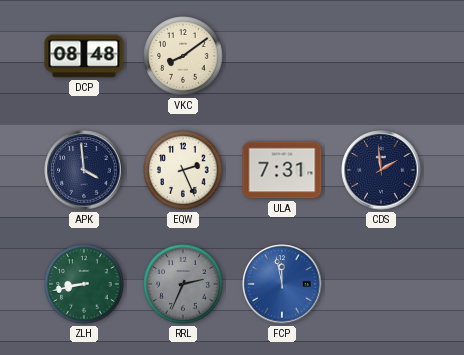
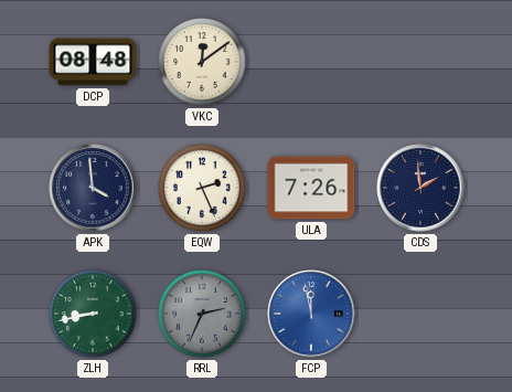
VKC: 8:09 -> 12:09 (202, 62)
ULA: 7:31 -> 7:26 (311, 188)
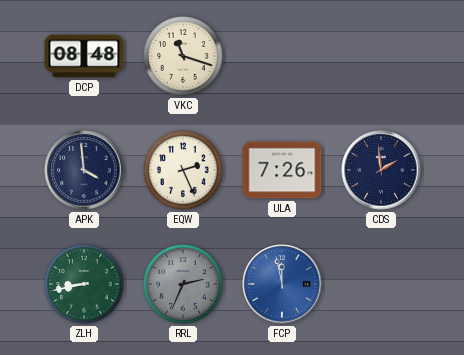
VKC: 12:09 -> 11:18 (183, 56)
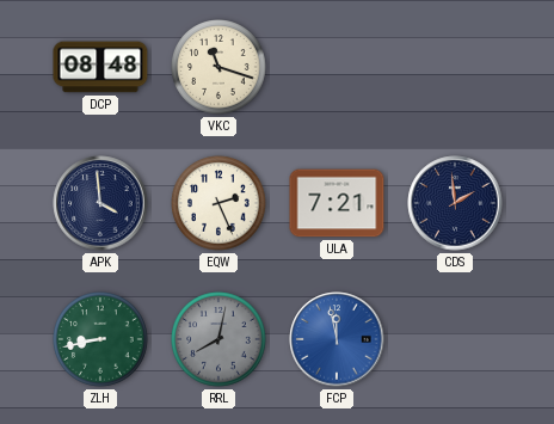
ULA: 7:26 -> 7:21 (337, 203)
RRL: 2:34 -> 8:02 (218, 339)
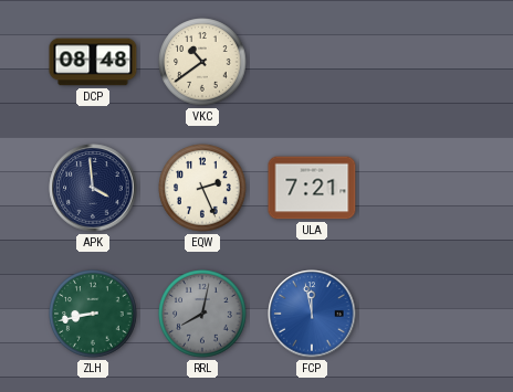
VKC: 11:18 -> 10:39 (202, 62)
CDS: 1:59 -> none (455, 203)
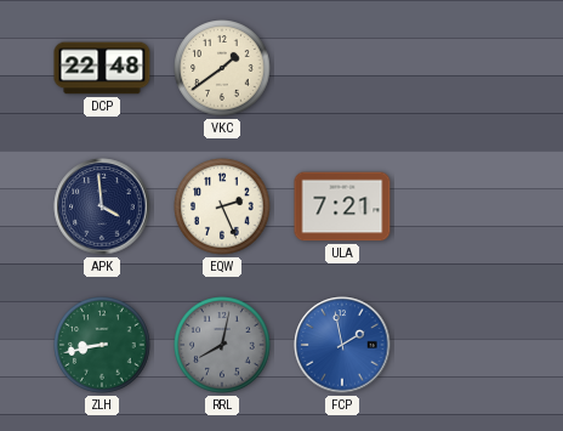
DCP: 08:48 -> 22:48 (102, 68)
VKC: 10:39 -> 1:39 (222, 68)
FCP: 11:58 -> 1:58 (342, 345)
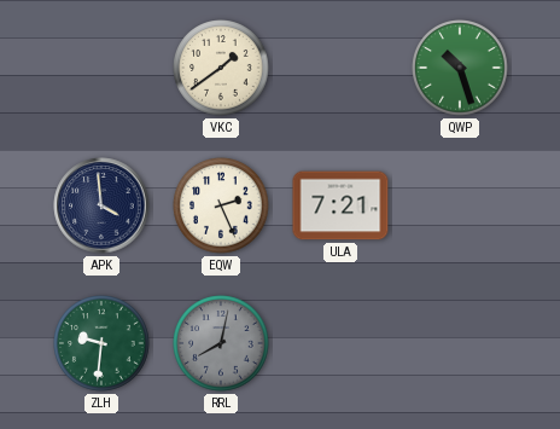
DCP: 22:48 -> none (102, 68)
QWP: none -> 10:27 (460, 68)
ZLH: 8:43 -> 9:31 (101, 343)
FCP: 1:58 -> none (342, 345)
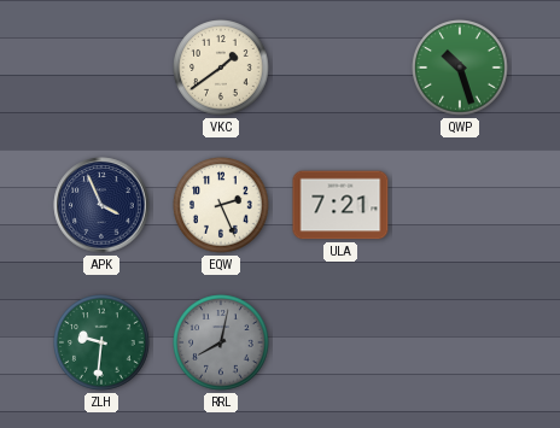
APK: 3:59 -> 3:56 (101, 205)
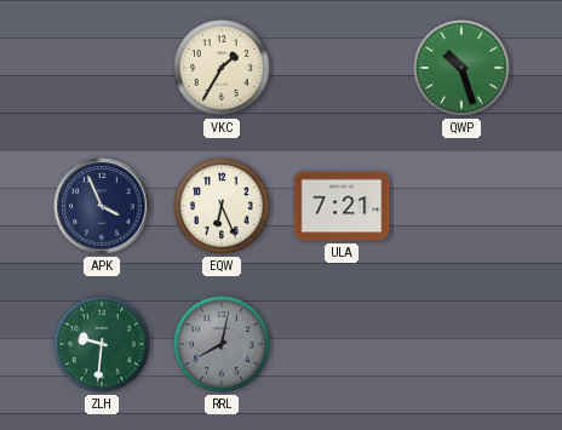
VKC: 1:39 -> 1:35 (222, 68)
EQW: 2:26 -> 6:26 (222, 206)
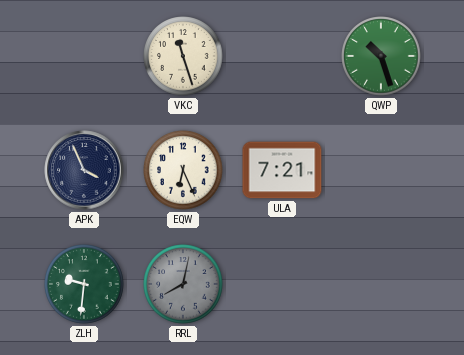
VKC: 1:35 -> 11:27 (183, 56)
